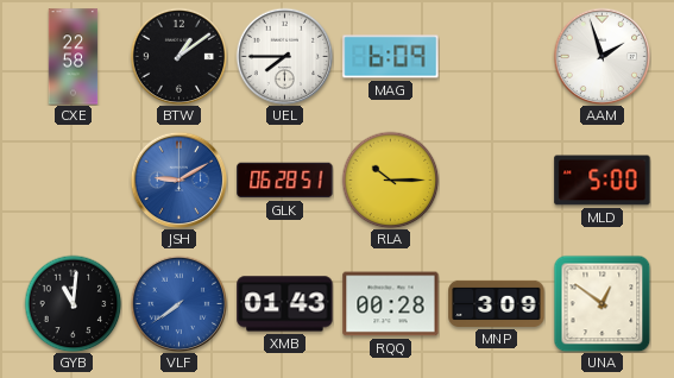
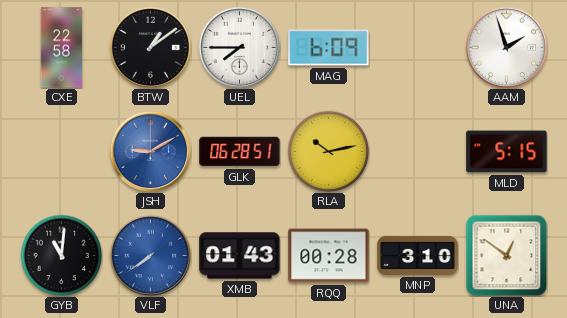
RLA: 10:15 -> 10:13 (328, 151)
MLD: 5:00 -> 5:15 (507, 152)
MNP: 3:09 -> 3:10 (418, 255)
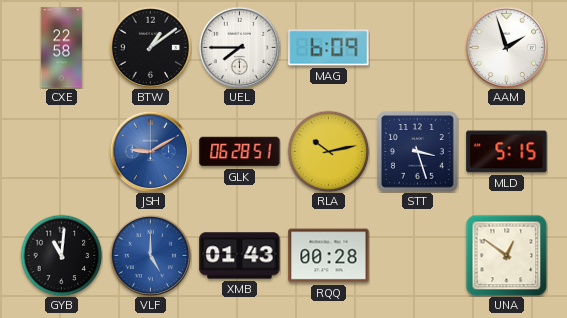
STT: none -> 3:27 (418, 152)
VLF: 7:39 -> 5:00 (150, 255)
MNP: 3:10 -> none (418, 255)
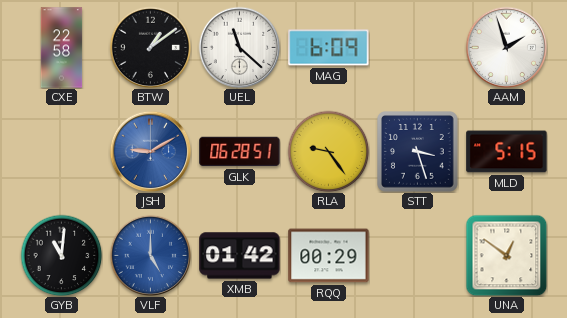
UEL: 7:45 -> 11:22 (239, 47)
RLA: 10:13 -> 9:24 (328, 151)
XMB: 01:43 -> 01:42 (240, 256)
RQQ: 00:28 -> 00:29 (329, 256)
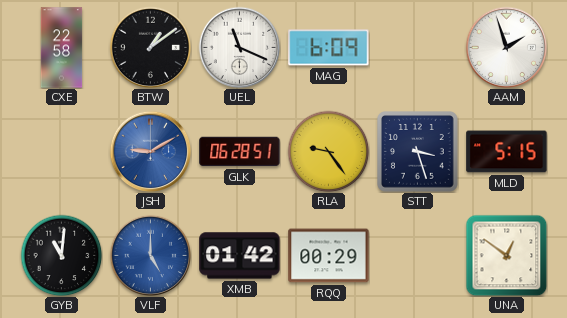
UEL: 11:22 -> 11:19 (239, 47)
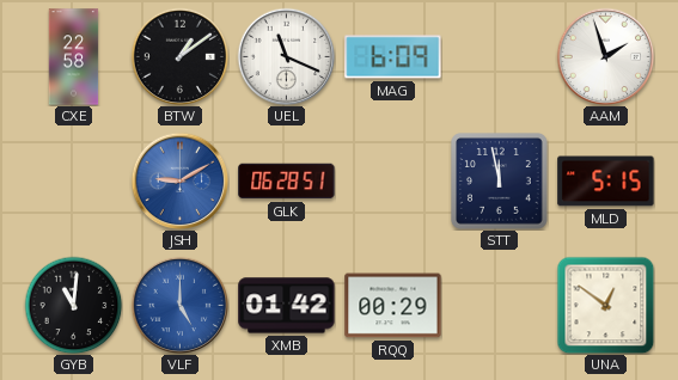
RLA: 9:24 -> none (328, 151)
STT: 3:27 -> 11:58 (500, 182)
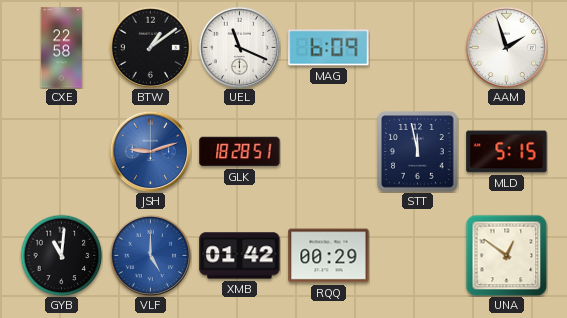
JSH: 9:10 -> 9:12 (150, 151)
GLK: 06:28 -> 18:28 (240, 152)
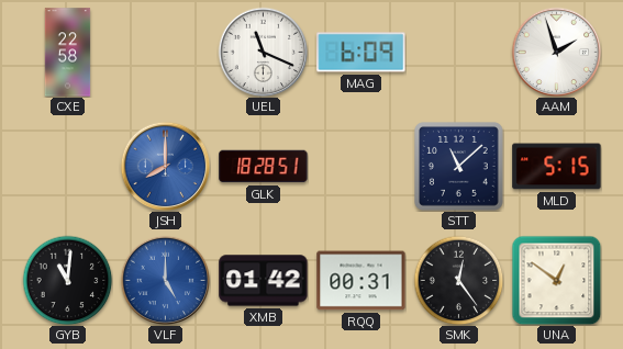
BTW: 1:09 -> none (150, 47)
JSH: 9:12 -> 8:00 (165, 166)
STT: 11:58 -> 11:08 (459, 167)
RQQ: 00:29 -> 00:31 (361, 281)
SMK: none -> 12:24 (458, 280)
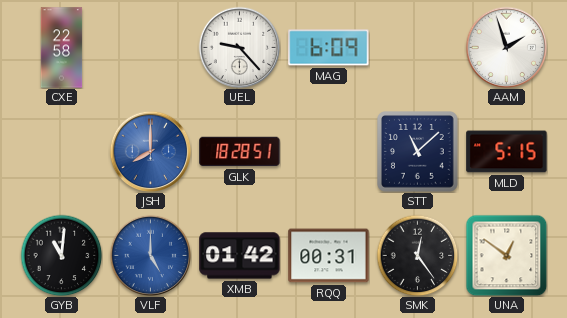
UEL: 11:19 -> 9:23 (239, 47)
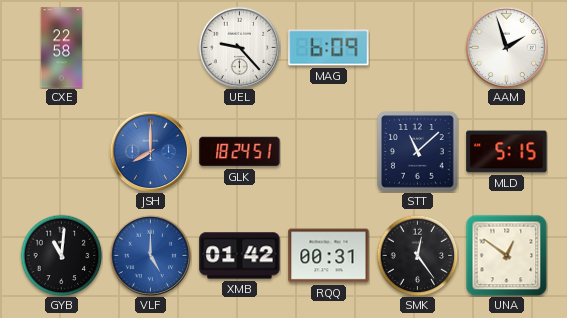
GLK: 18:28 -> 18:24 (240, 152)
